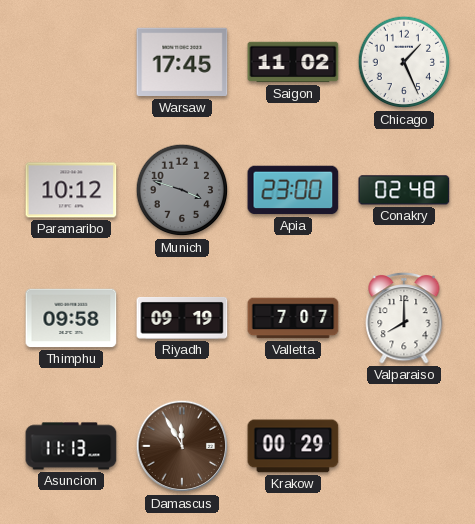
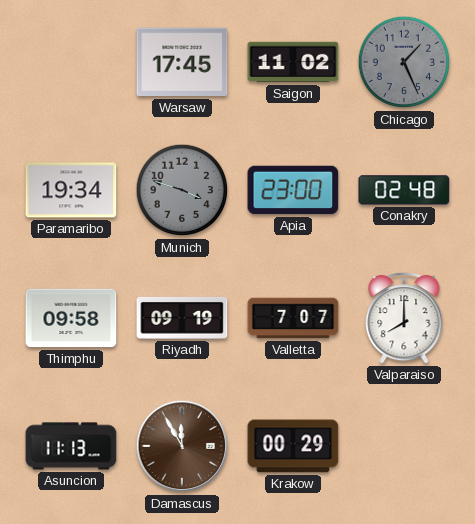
Chicago dial: white -> grey (404, 62)
Paramaribo: 10:12 -> 19:34 (71, 190)
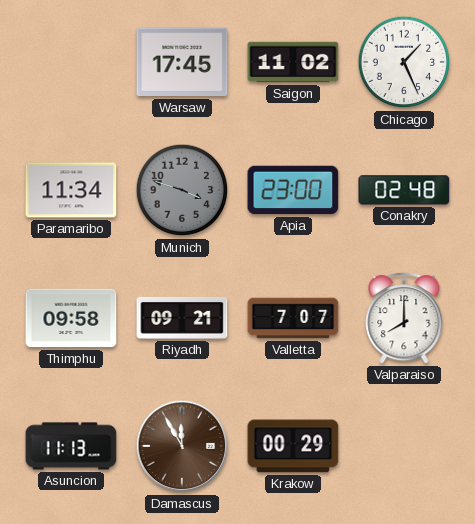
Chicago dial: grey -> white (404, 62)
Paramaribo: 19:34 -> 11:34 (71, 190)
Riyadh: 09:19 -> 09:21 (182, 318)
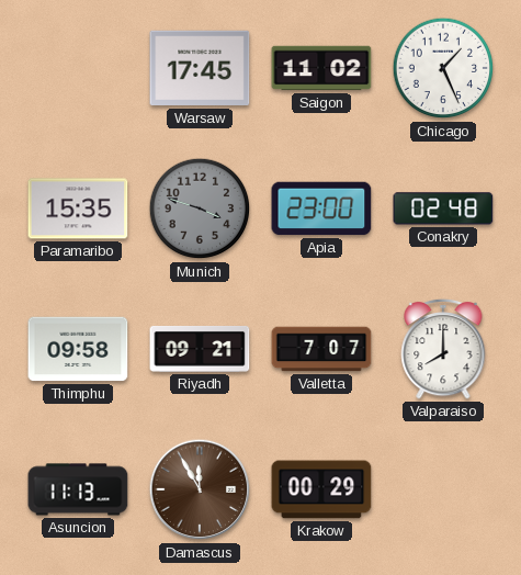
Paramaribo: 11:34 -> 15:35 (78, 208)
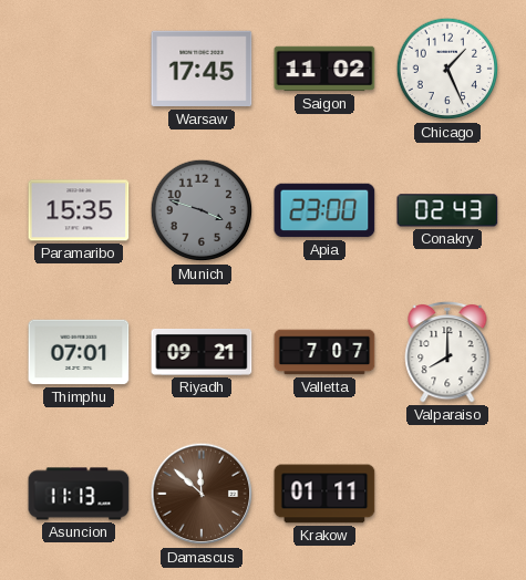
Conakry: 02:48 -> 02:43 (447, 210)
Thimphu: 09:58 -> 07:01 (79, 352)
Damascus: 11:55 -> 11:52 (202, 494)
Krakow: 00:29 -> 01:11 (324, 494)
